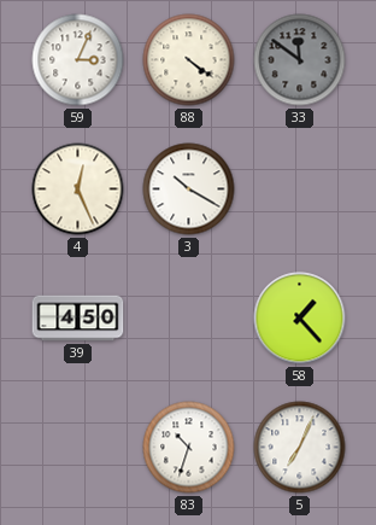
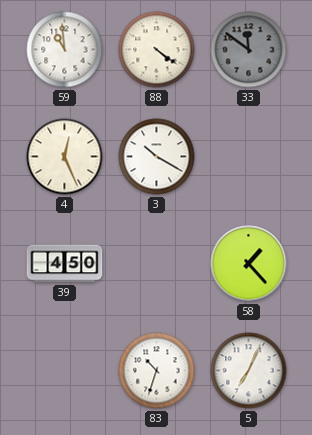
59: 3:04 -> 10:59 (65, 50)
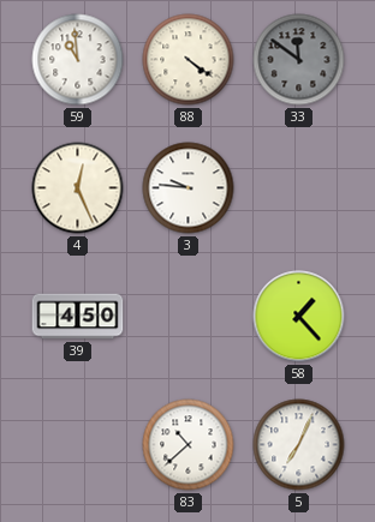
3: 10:20 -> 9:46 (189, 188)
83: 10:33 -> 10:38 (189, 445)
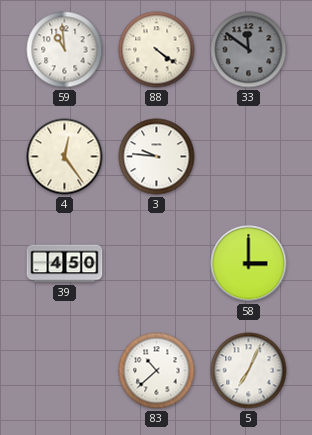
4: 12:26 -> 12:24 (65, 157)
58: 1:23 -> 3:00 (249, 264)
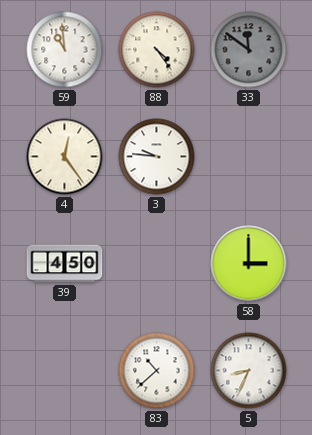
88: 4:21 -> 4:24 (157, 50)
5: 7:04 -> 8:34 (249, 371)
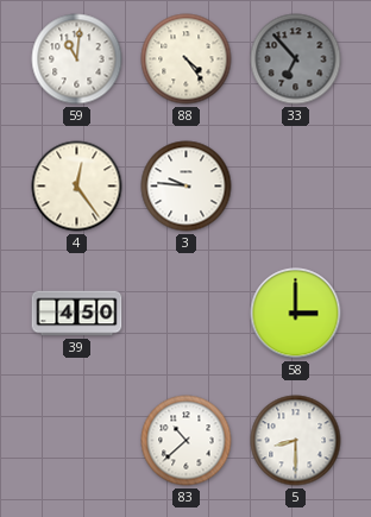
59: 10:59 -> 11:01 (77, 59)
33: 11:51 -> 6:53 (296, 59)
5: 8:34 -> 8:30 (296, 441)
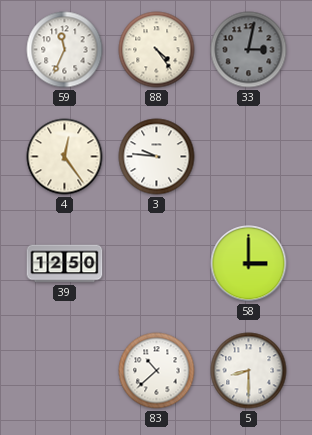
59: 11:01 -> 11:34 (65, 50)
33: 6:53 -> 3:02 (249, 50)
39: 4:50 -> 12:50 (65, 264)
